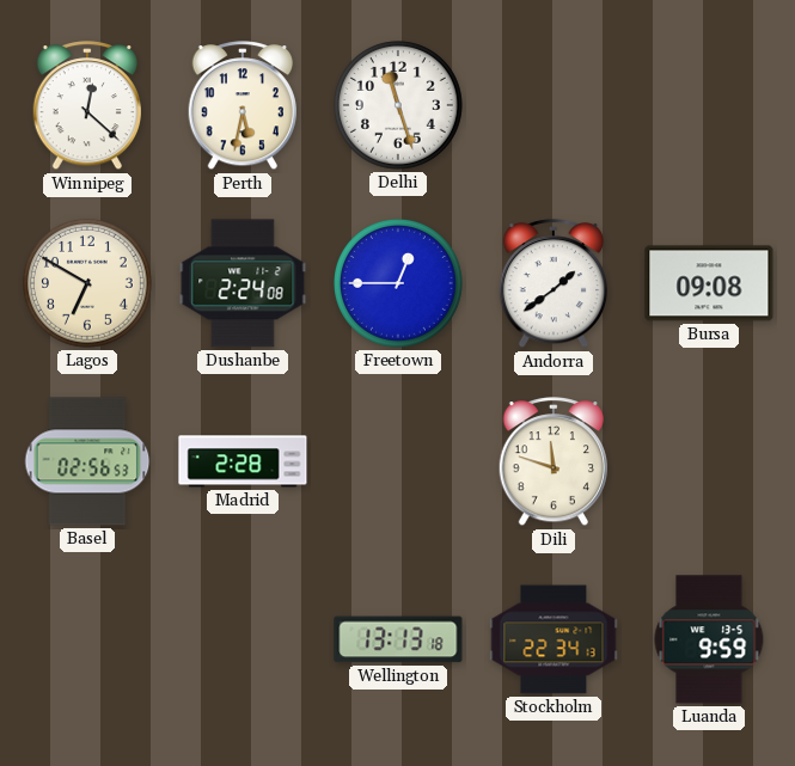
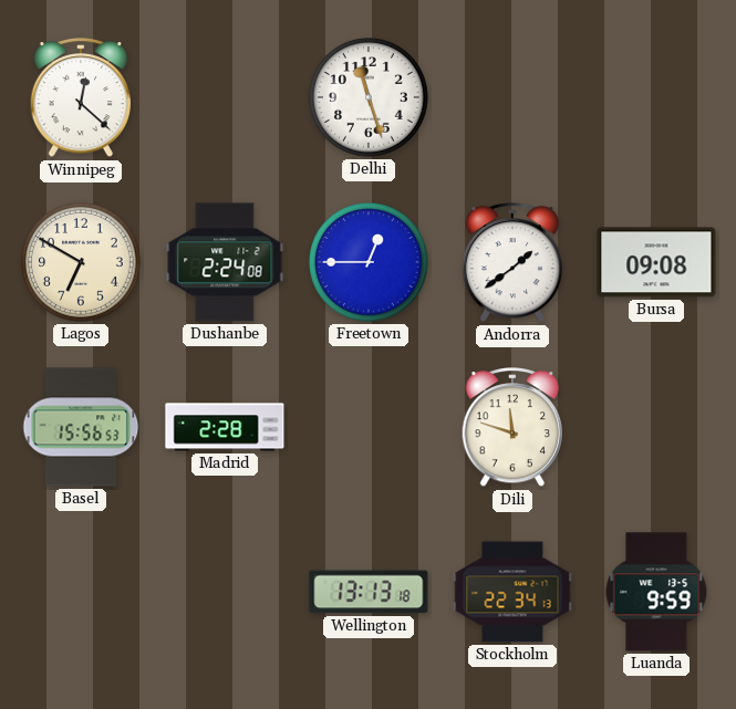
Perth: 5:32 -> none (243, 106)
Basel: 02:56 -> 15:56 (81, 427)
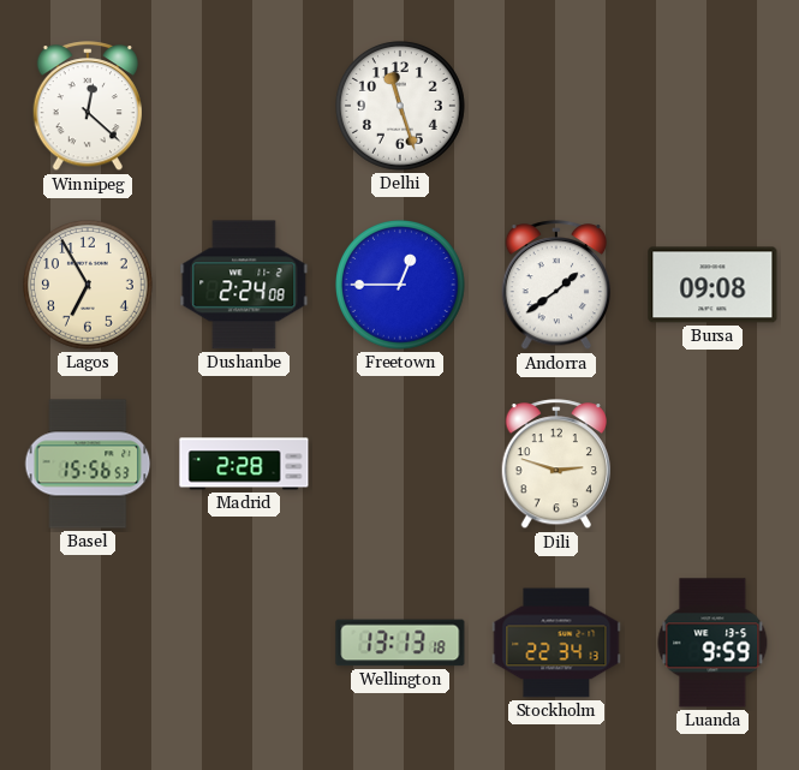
Lagos: 6:50 -> 6:55 (89, 286)
Dili: 11:48 -> 2:48 (556, 465)
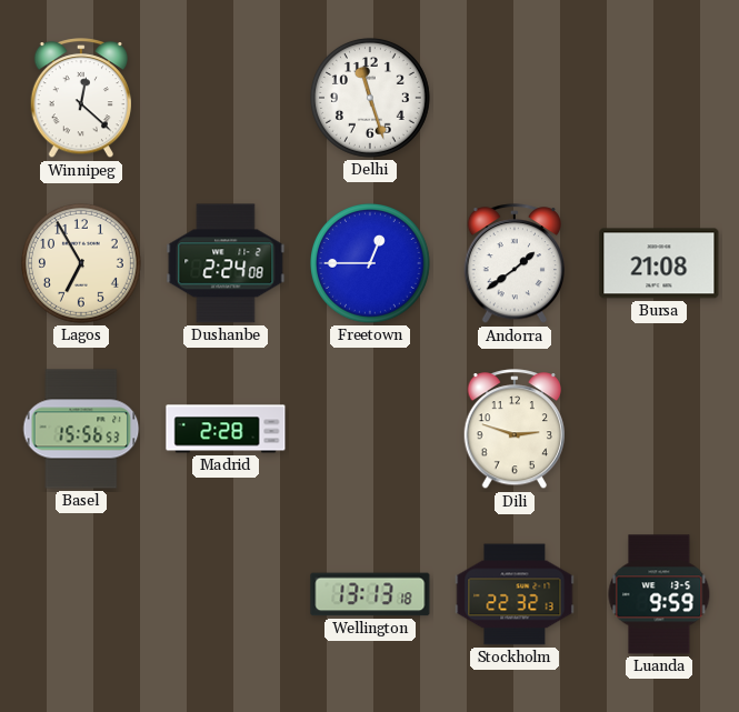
Bursa: 09:08 -> 21:08 (659, 263)
Stockholm: 22:34 -> 22:32 (515, 594)
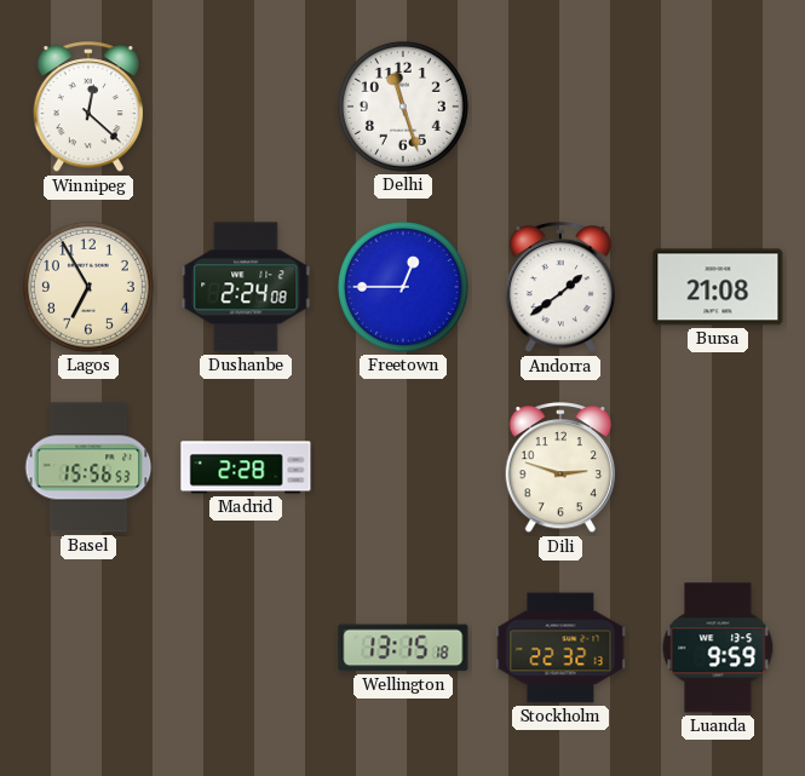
Wellington: 13:13 -> 13:15 (403, 648)
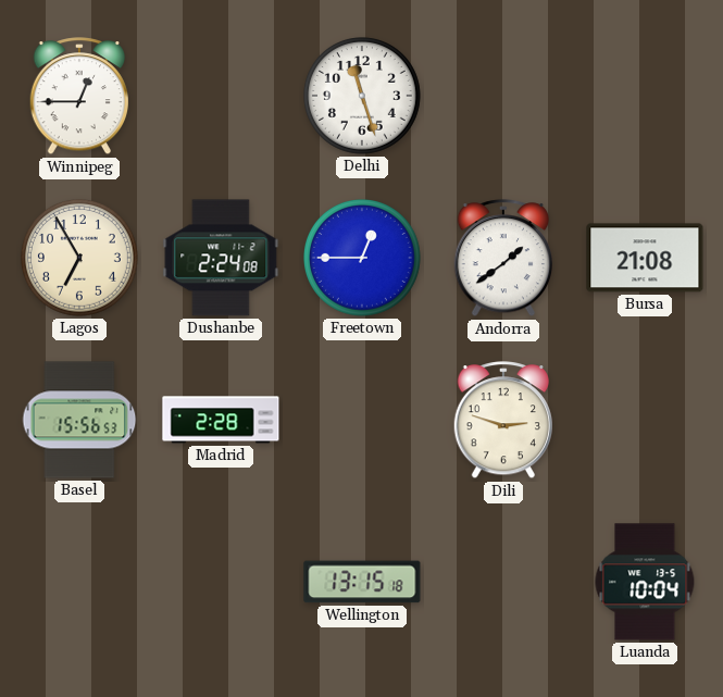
Winnipeg: 12:22 -> 12:45 (79, 97)
Stockholm: 22:32 -> none (560, 648)
Luanda: 9:59 -> 10:04 (645, 582)
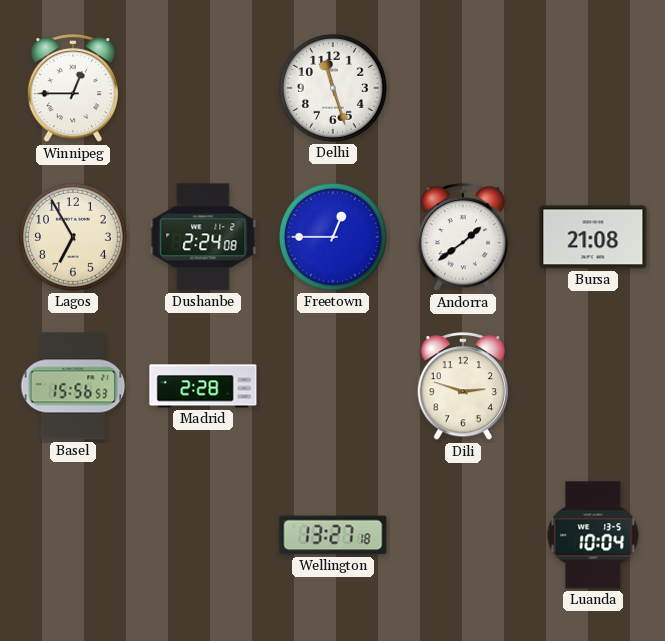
Wellington: 13:15 -> 13:27 (333, 535)
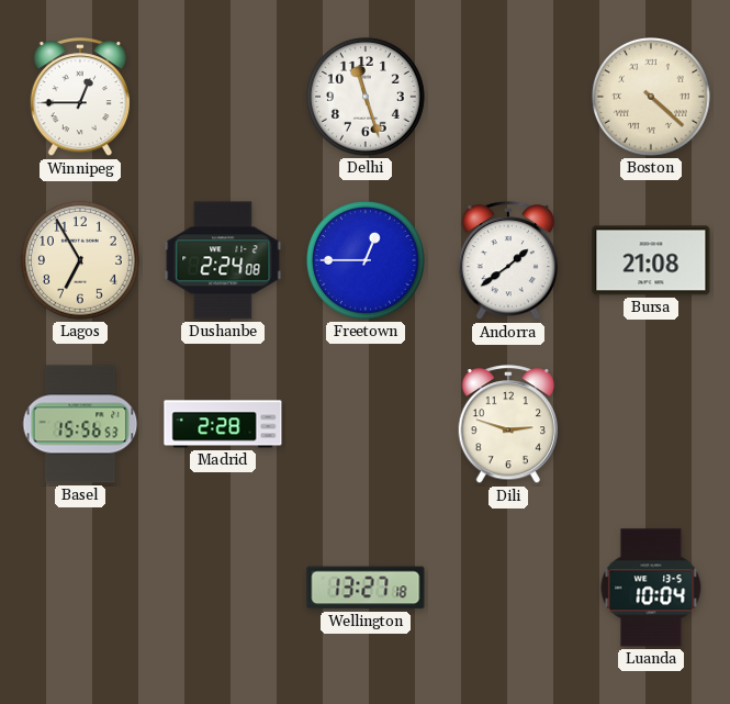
Boston: none -> 4:22 (652, 98)
